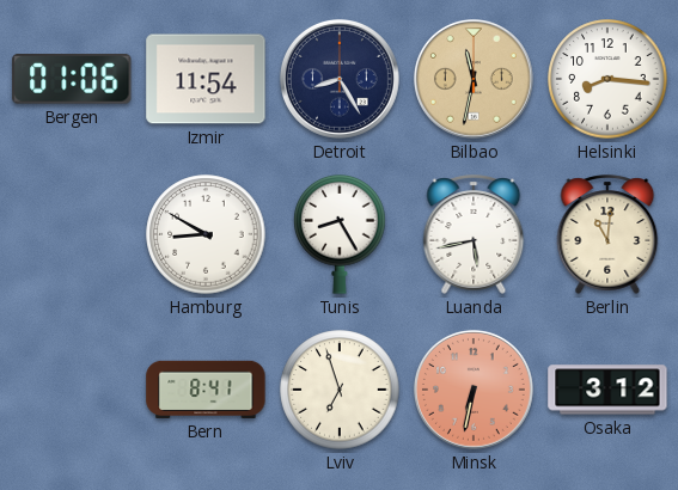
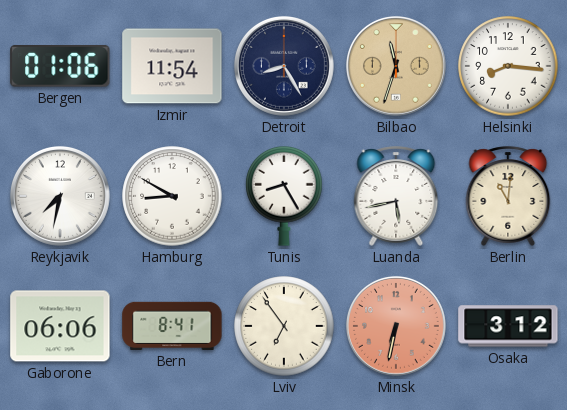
Bilbao: 11:32 -> 11:33 (396, 66)
Reykjavik: none -> 7:32 (60, 196)
Gaborone: none -> 06:06 (60, 326)
Lviv: 6:57 -> 6:54 (284, 326)
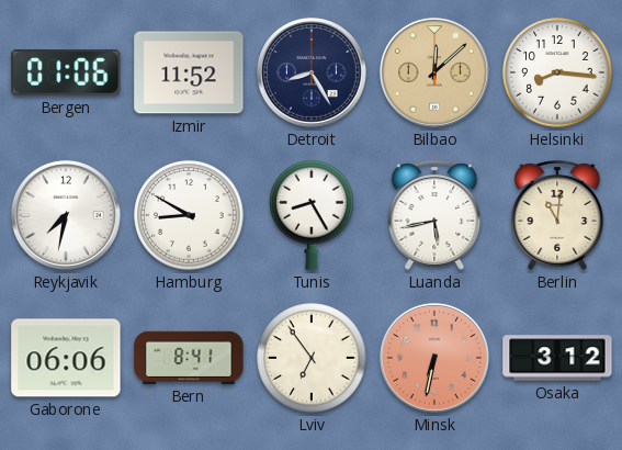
Izmir: 11:54 -> 11:52 (189, 72)
Bilbao: 11:33 -> 12:08 (434, 72)
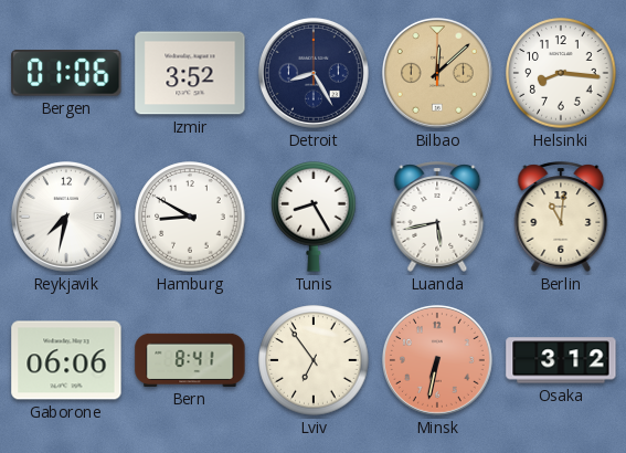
Izmir: 11:52 -> 3:52 (190, 73)
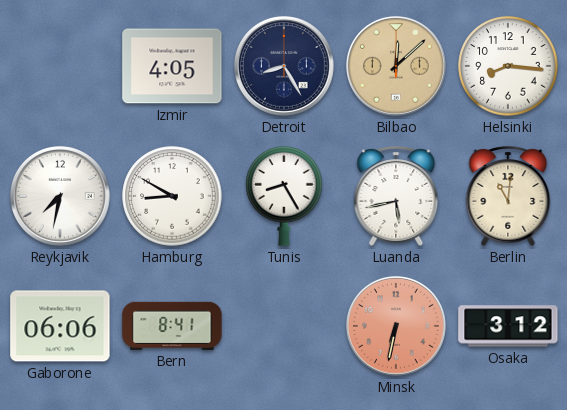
Bergen: 01:06 -> none (66, 74)
Izmir: 3:52 -> 4:05 (172, 66)
Lviv: 6:54 -> none (314, 360)
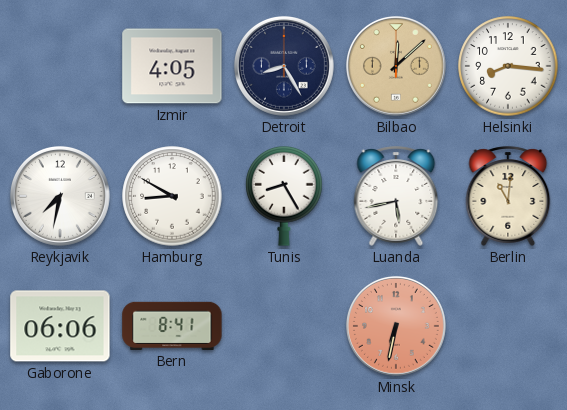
Osaka: 3:12 -> none (508, 326)
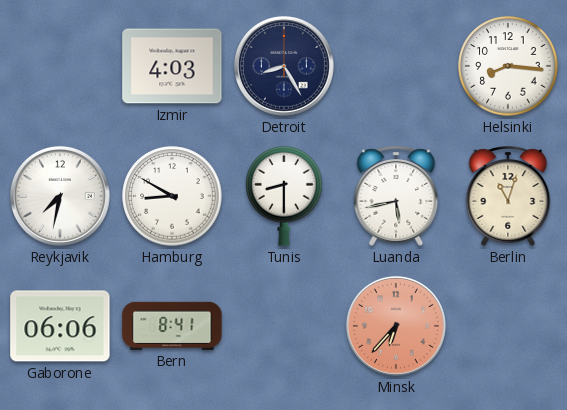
Izmir: 4:05 -> 4:03 (172, 66)
Bilbao: 12:08 -> none (396, 66)
Tunis: 8:25 -> 8:30 (284, 197)
Berlin: 11:01 -> 11:03 (508, 196)
Minsk: 6:32 -> 6:37 (396, 326)
